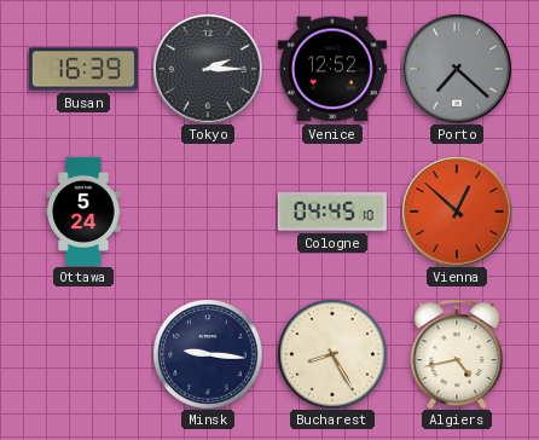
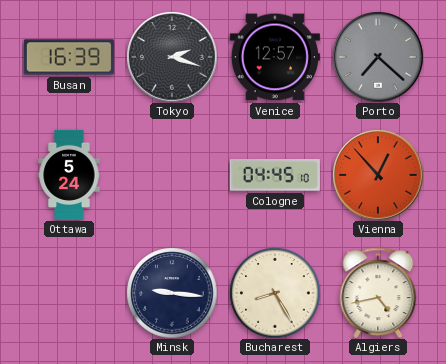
Tokyo: 2:15 -> 2:18 (172, 57)
Venice: 12:52 -> 12:57 (275, 57)
Vienna: 12:52 -> 12:53 (378, 175)
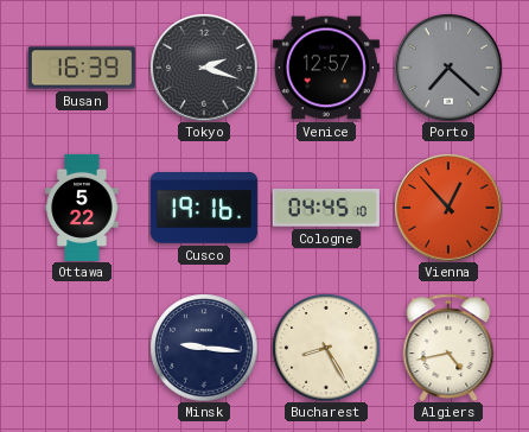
Ottawa: 5:24 -> 5:22 (82, 208)
Cusco: none -> 19:16 (204, 209)
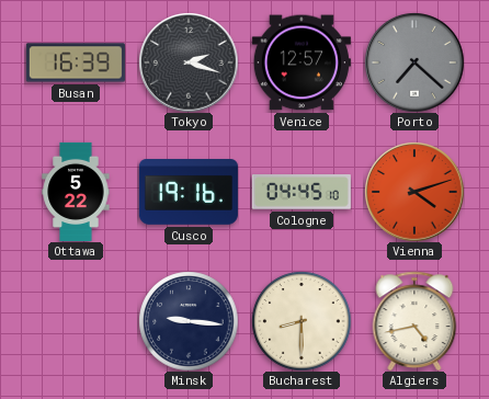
Vienna: 12:53 -> 4:12 (414, 192)
Bucharest: 8:25 -> 8:30 (302, 321)
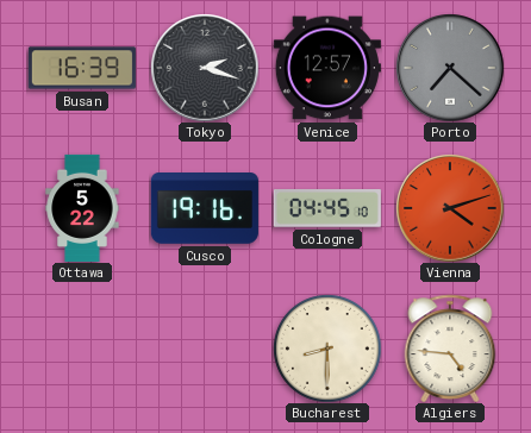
Minsk: 9:16 -> none (189, 321)
Algiers: 4:43 -> 4:46 (450, 349)
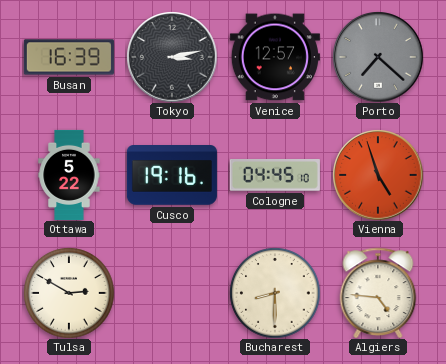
Tokyo: 2:18 -> 3:13 (172, 57)
Vienna: 4:12 -> 4:57 (378, 175)
Tulsa: none -> 2:50 (69, 293)
